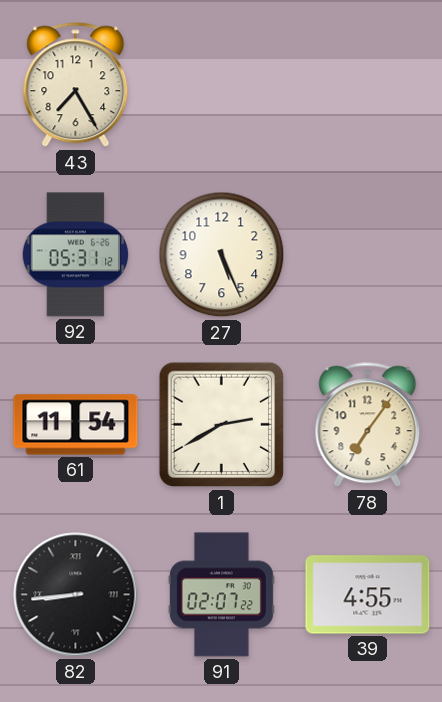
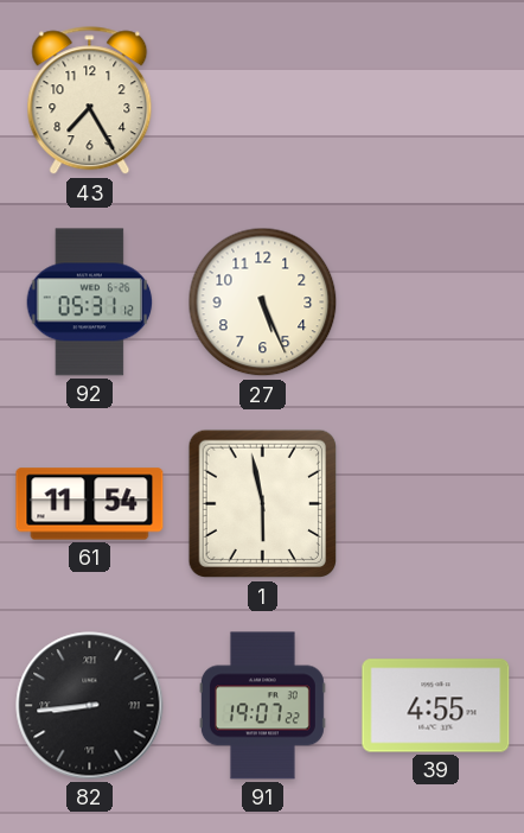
1: 2:40 -> 5:58 (263, 504)
78: 7:06 -> none (368, 425)
91: 02:07 -> 19:07 (262, 706)
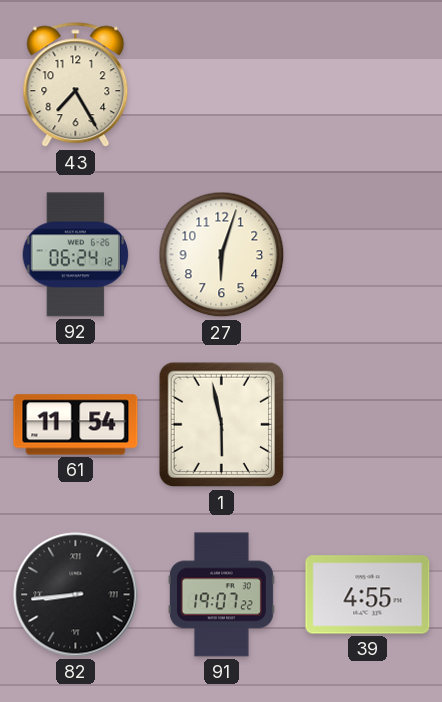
92: 05:31 -> 06:24 (76, 255)
27: 5:26 -> 6:03 (222, 255)
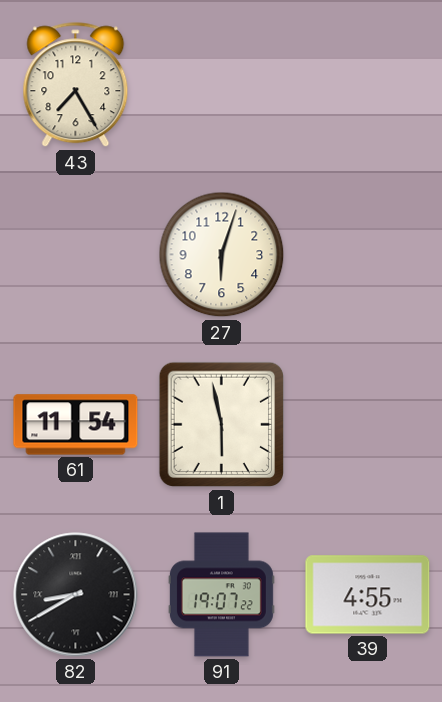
92: 06:24 -> none (76, 255)
82: 8:44 -> 8:40 (76, 595)
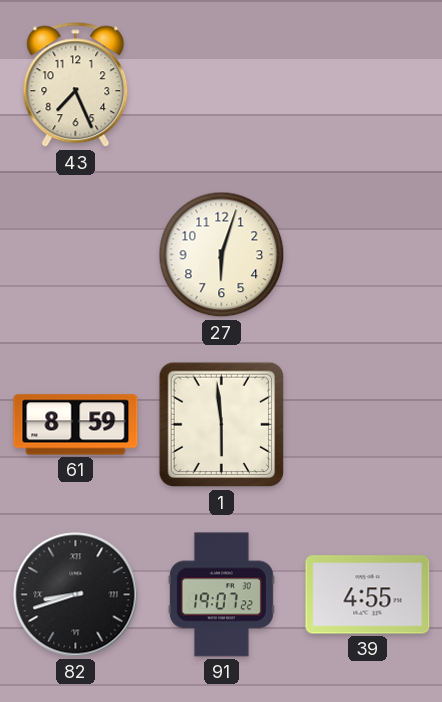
43: 7:25 -> 7:26 (76, 85)
61: 11:54 -> 8:59 (76, 425)
1: 5:58 -> 5:59 (222, 425)
82: 8:40 -> 8:42 (76, 595)
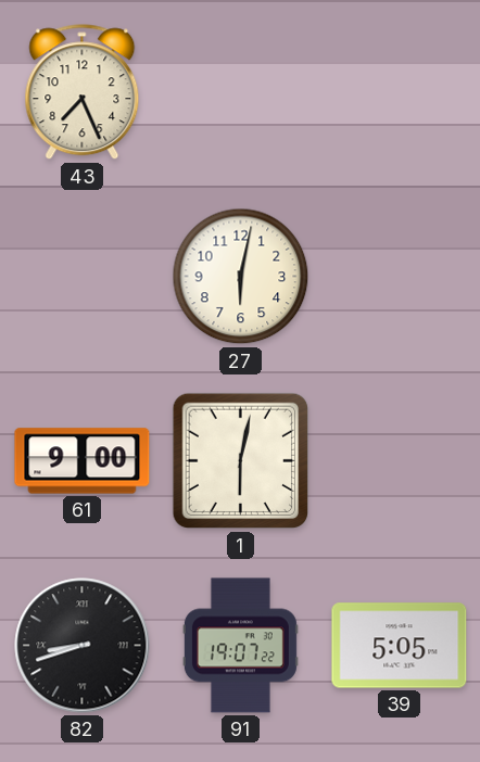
27: 6:03 -> 6:02 (241, 277)
61: 8:59 -> 9:00 (83, 461)
1: 5:59 -> 6:02 (241, 461)
39: 4:55 -> 5:05 (400, 646)
